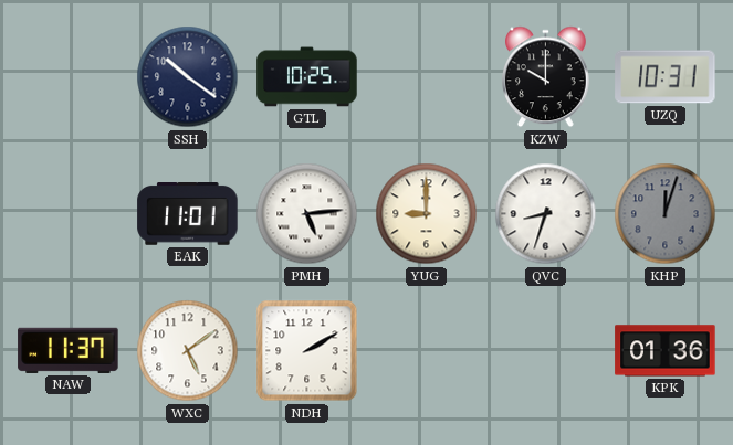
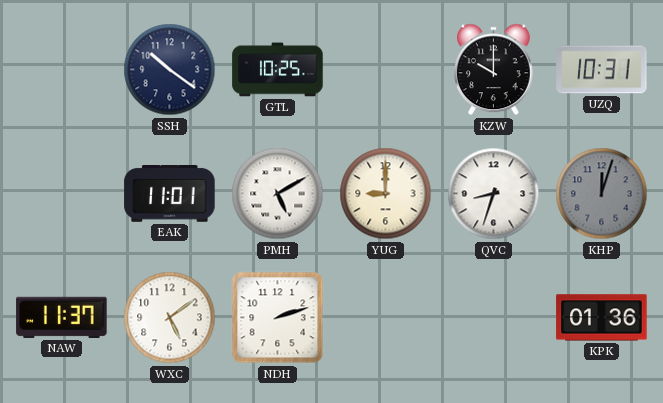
PMH: 5:14 -> 5:10 (278, 194)
NDH: 2:10 -> 2:12 (278, 318)
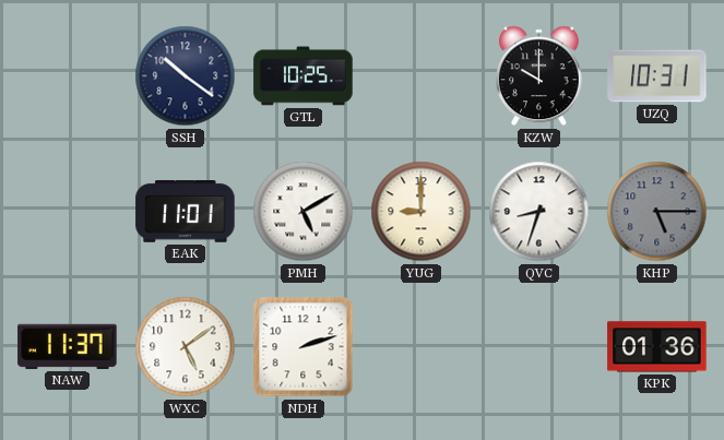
KHP: 12:03 -> 5:15 (657, 212)
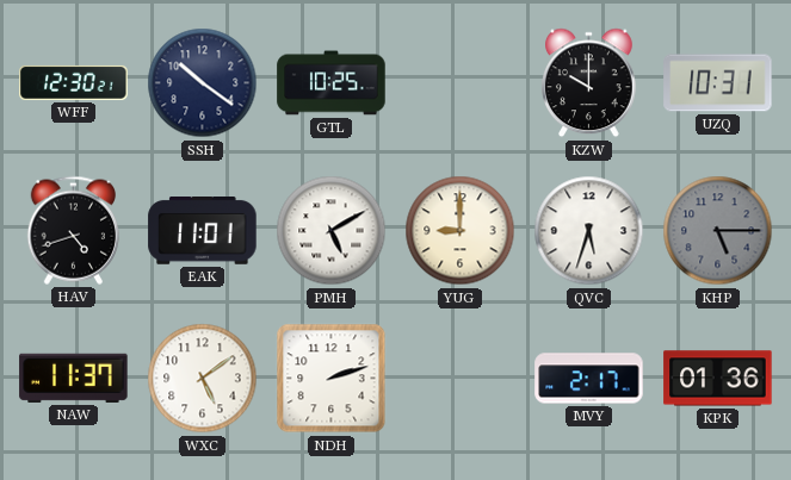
WFF: none -> 12:30 (74, 82)
HAV: none -> 4:42 (73, 230)
QVC: 8:33 -> 5:33 (589, 231)
MVY: none -> 2:17 (589, 379)
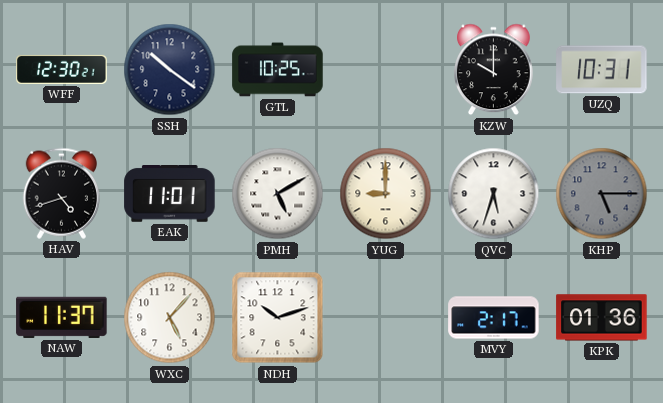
WXC: 5:09 -> 5:07 (170, 318)
NDH: 2:12 -> 10:12 (278, 318)
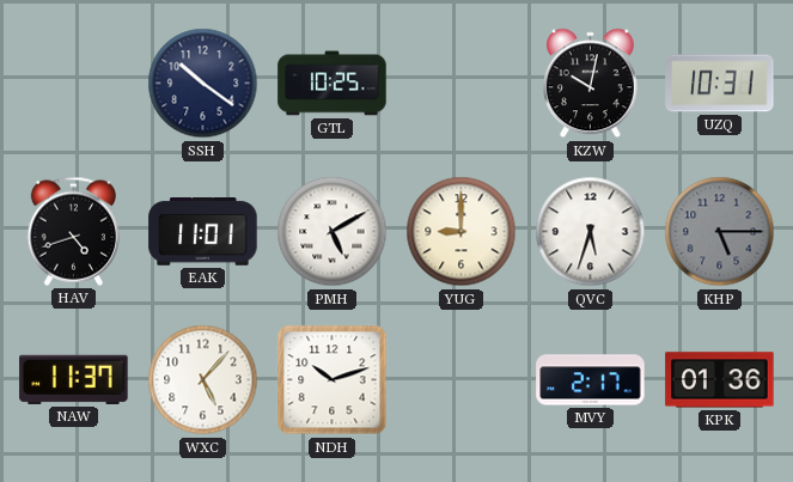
WFF: 12:30 -> none (62, 69)
KZW: 10:00 -> 10:02 (591, 84)
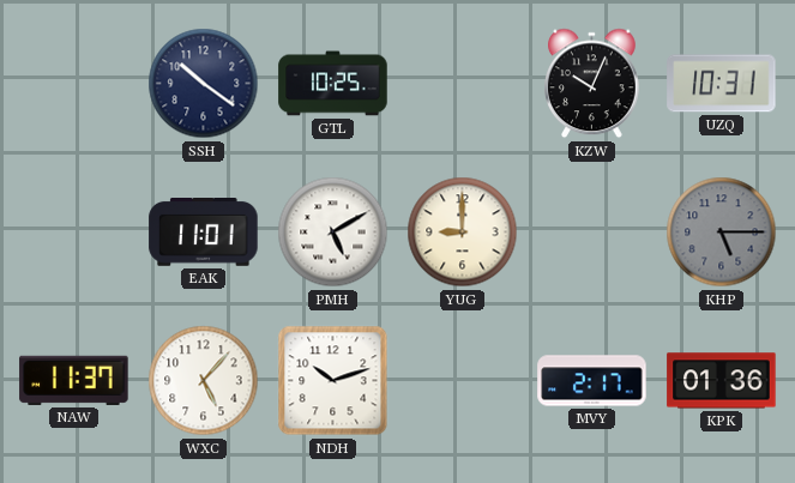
KZW: 10:02 -> 10:04 (592, 84)
HAV: 4:42 -> none (73, 231)
QVC: 5:33 -> none (591, 232)
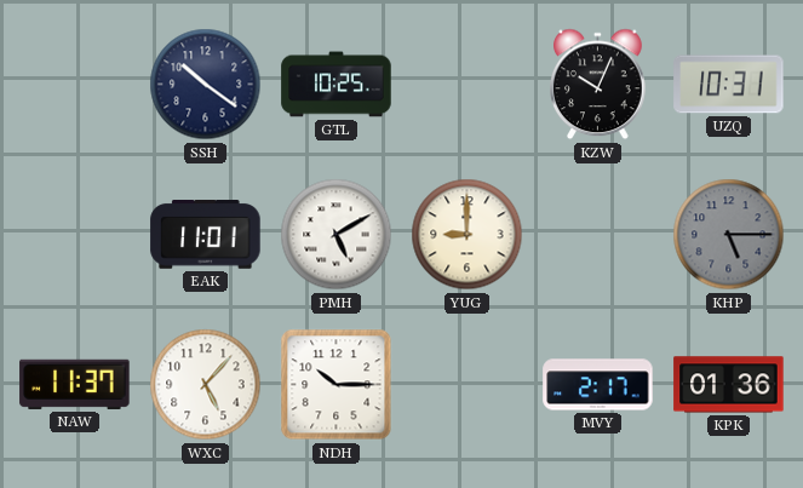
NDH: 10:12 -> 10:15 (337, 385)
